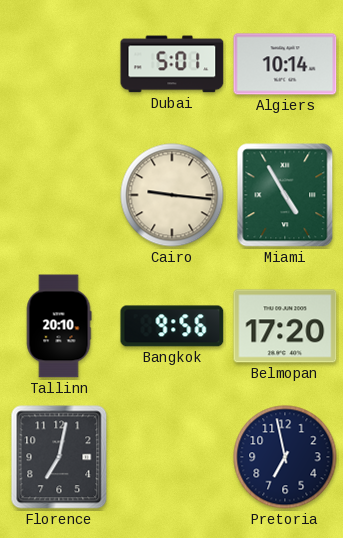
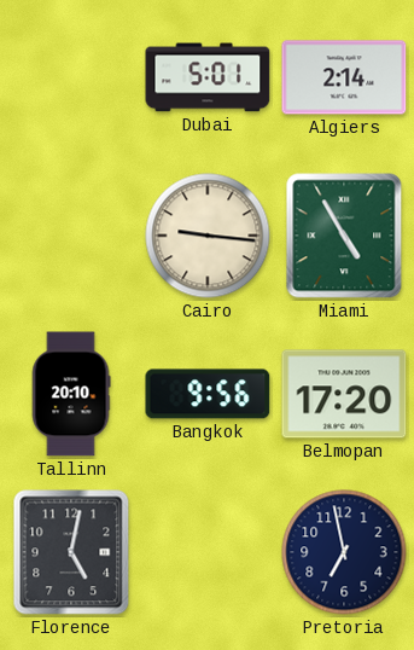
Algiers: 10:14 -> 2:14 (344, 77)
Florence: 7:02 -> 5:02 (71, 552)
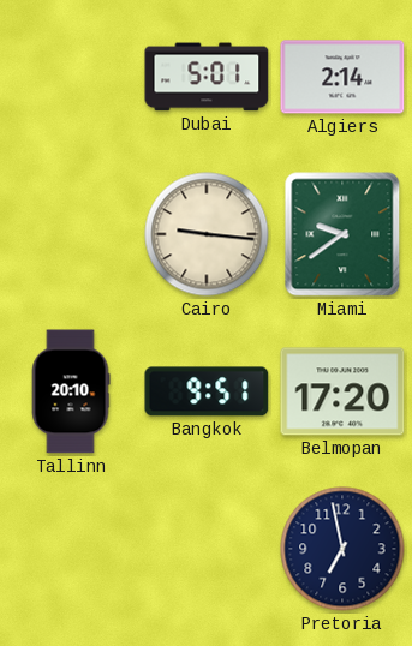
Miami: 4:55 -> 9:39 (342, 234)
Bangkok: 9:56 -> 9:51 (207, 391)
Florence: 5:02 -> none (71, 552)
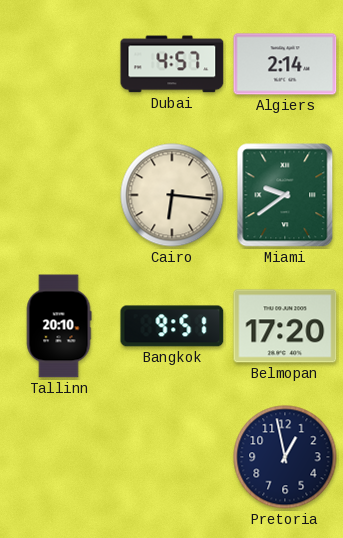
Dubai: 5:01 -> 4:57 (172, 64)
Cairo: 9:16 -> 6:16 (172, 195)
Pretoria: 6:58 -> 12:58 (285, 457)
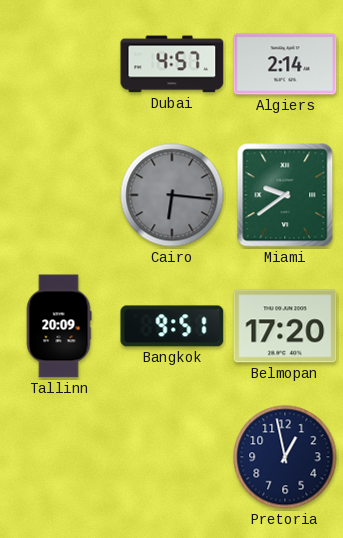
Cairo dial: cream -> grey (172, 195)
Tallinn: 20:10 -> 20:09 (59, 326)
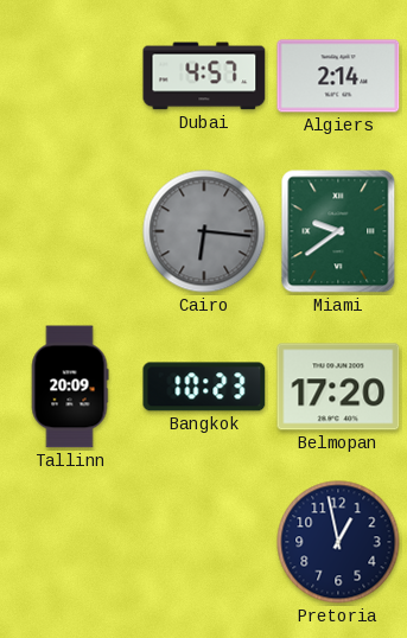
Bangkok: 9:51 -> 10:23 (204, 387)
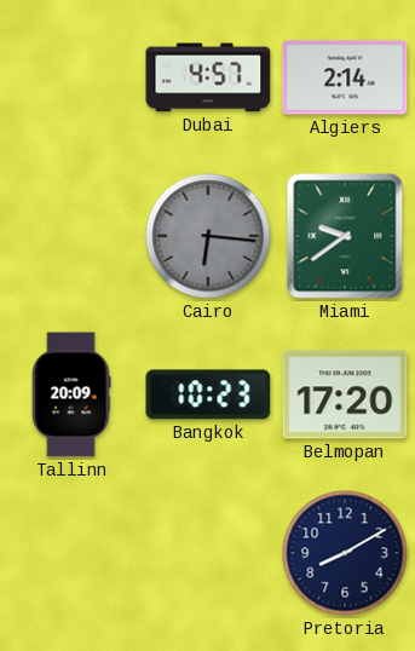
Pretoria: 12:58 -> 8:10 (345, 553)
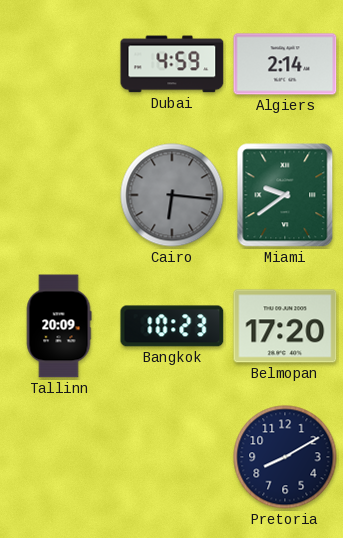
Dubai: 4:57 -> 4:59 (172, 64)
